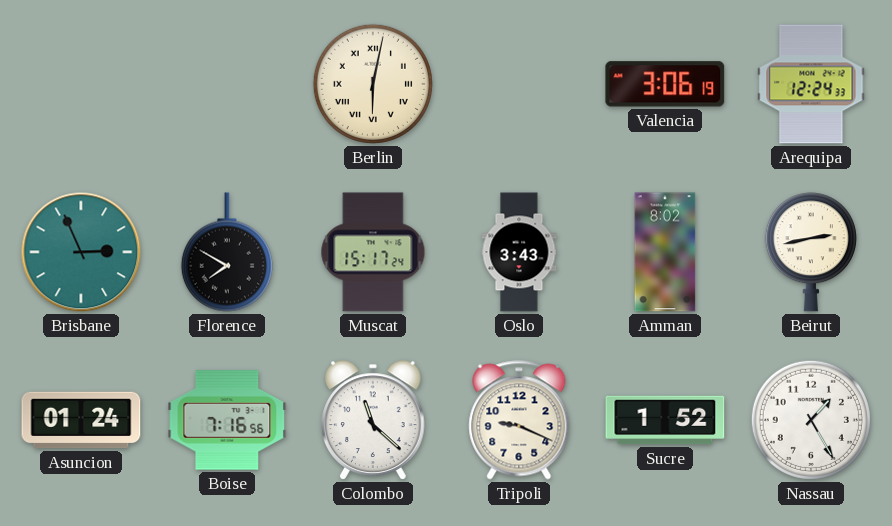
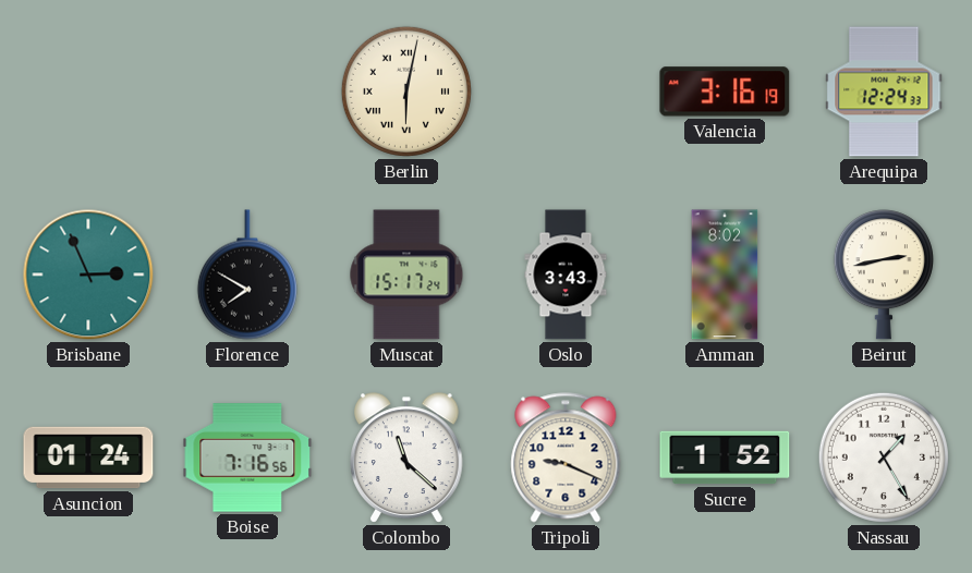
Valencia: 3:06 -> 3:16 (725, 92)
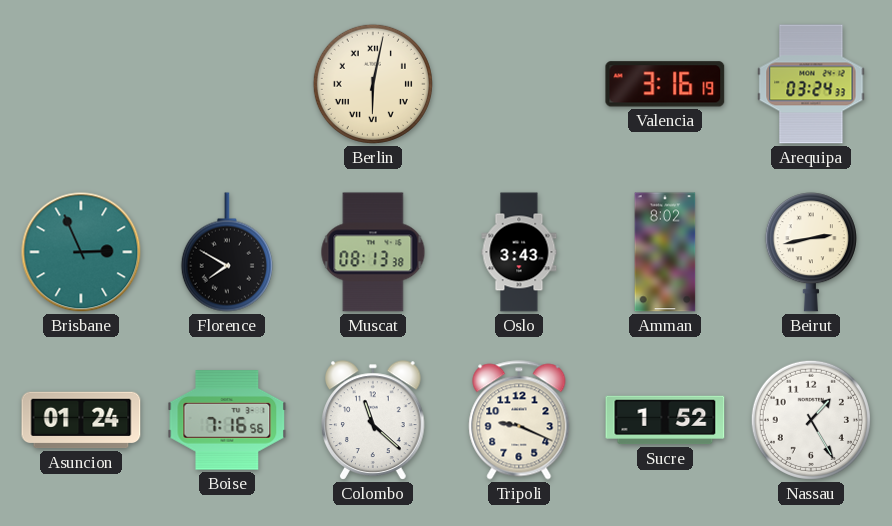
Arequipa: 12:24 -> 03:24 (811, 84)
Muscat: 15:17 -> 08:13 (373, 252)
